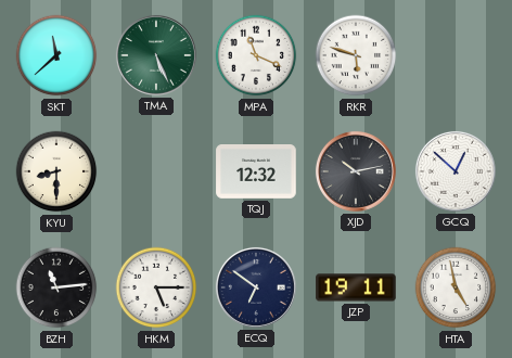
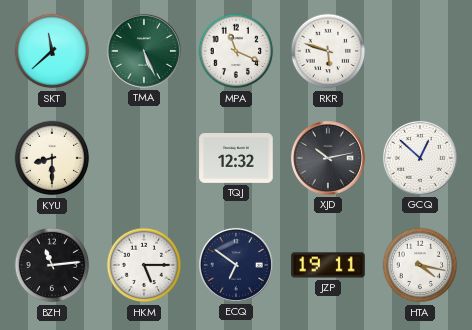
HTA: 4:58 -> 4:17 (420, 265)
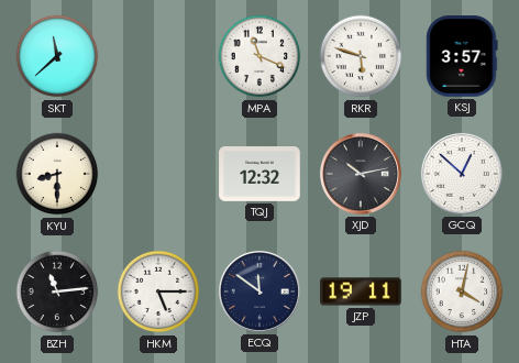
TMA: 5:26 -> none (144, 51)
KSJ: none -> 3:57 (462, 56)
ECQ: 6:51 -> 11:51 (259, 291)
HTA: 4:17 -> 4:02 (462, 291)
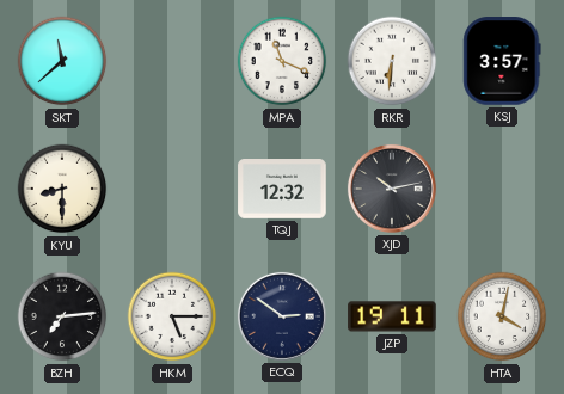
RKR: 5:48 -> 6:31 (392, 61)
GCQ: 12:52 -> none (462, 174)
BZH: 11:14 -> 7:14 (62, 316)
ECQ: 11:51 -> 2:51 (282, 316)
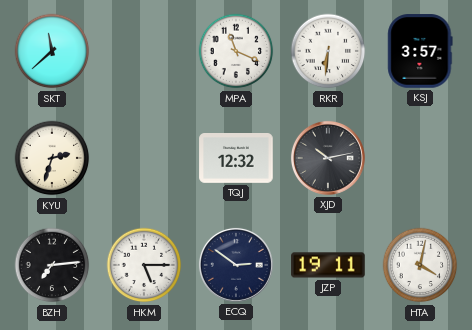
KYU: 8:30 -> 2:33 (52, 158)
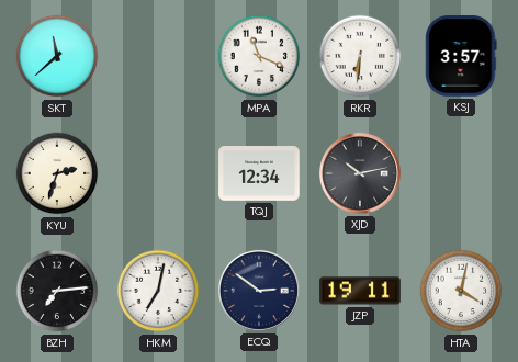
TQJ: 12:32 -> 12:34 (259, 174)
HKM: 5:15 -> 7:02 (158, 291)
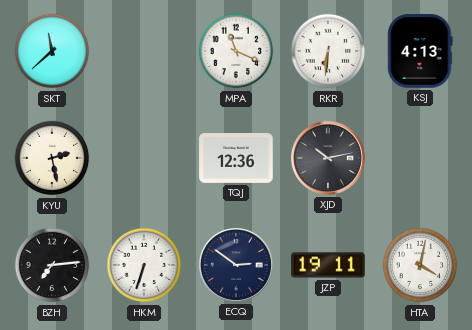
KSJ: 3:57 -> 4:13 (420, 51)
KYU: 2:33 -> 2:28 (52, 158)
TQJ: 12:34 -> 12:36 (236, 159)
HKM: 7:02 -> 6:33 (144, 265)
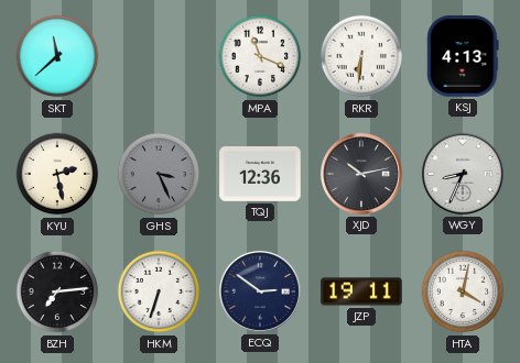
GHS: none -> 3:26 (159, 174)
WGY: none -> 8:34 (463, 174)
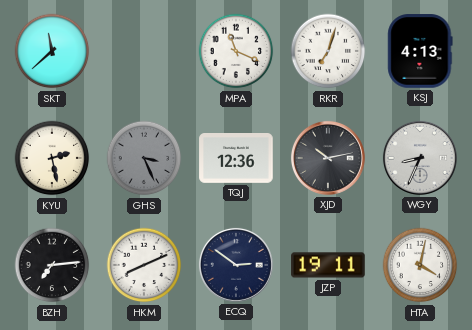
RKR: 6:31 -> 7:03 (328, 51)
HKM: 6:33 -> 8:11 (144, 265)
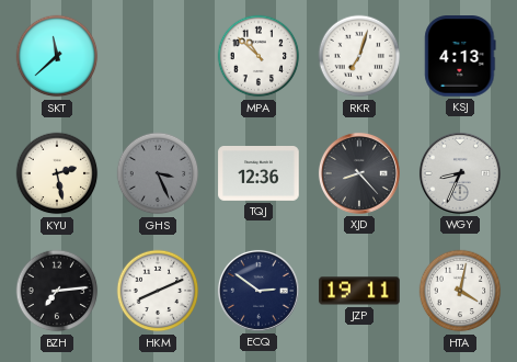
MPA: 11:19 -> 10:52 (258, 56)
XJD: 10:13 -> 8:23 (359, 173)
